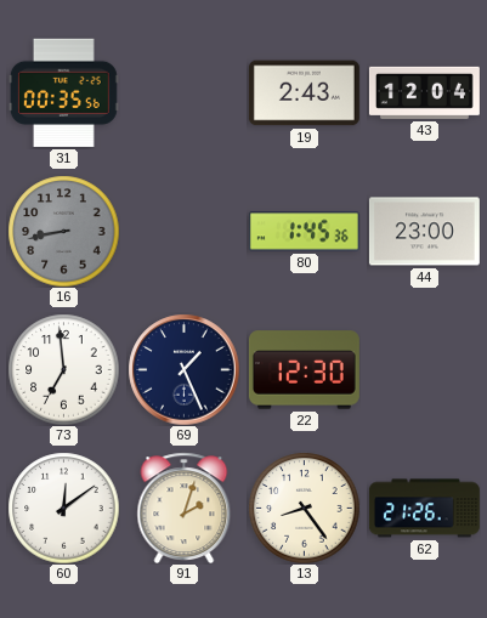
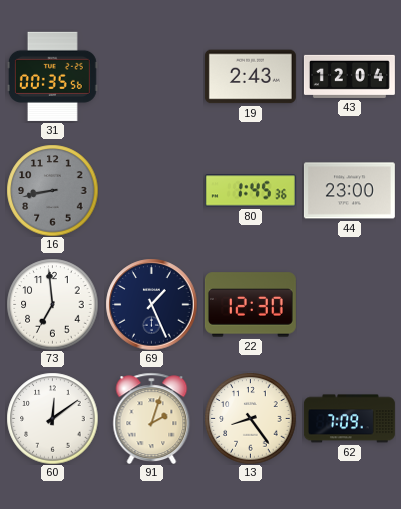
62: 21:26 -> 7:09 (349, 419)
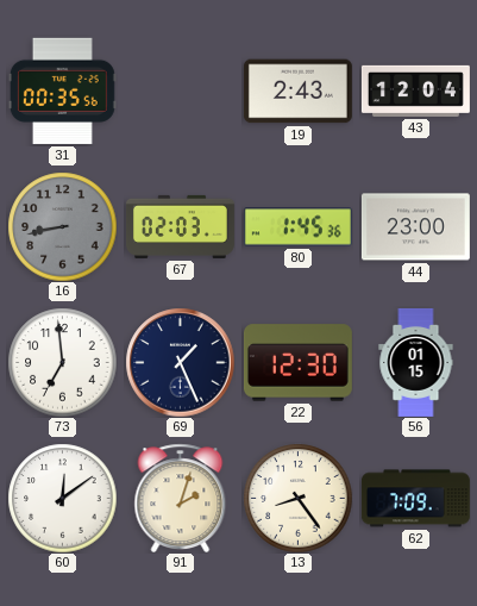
67: none -> 02:03 (180, 226)
56: none -> 01:15 (416, 362)
